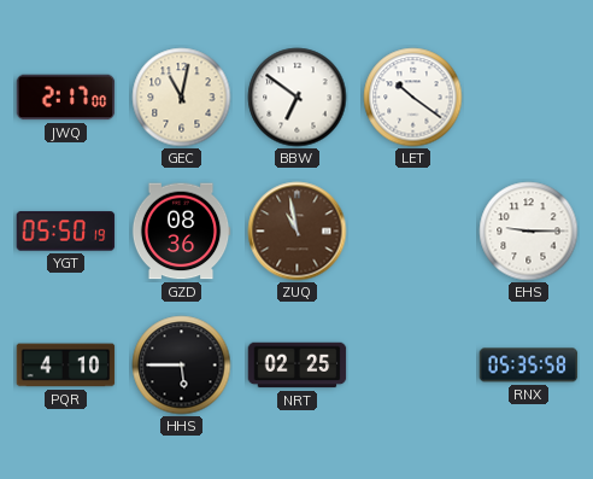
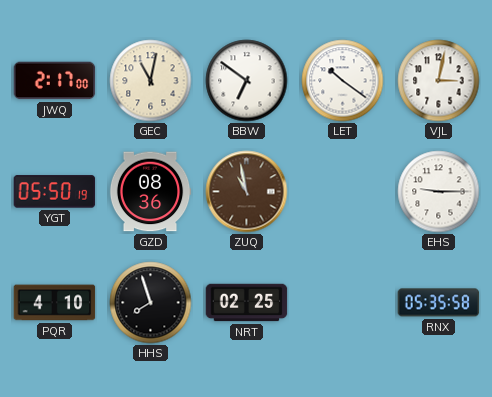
VJL: none -> 3:02 (439, 81)
HHS: 5:45 -> 7:57 (151, 303)
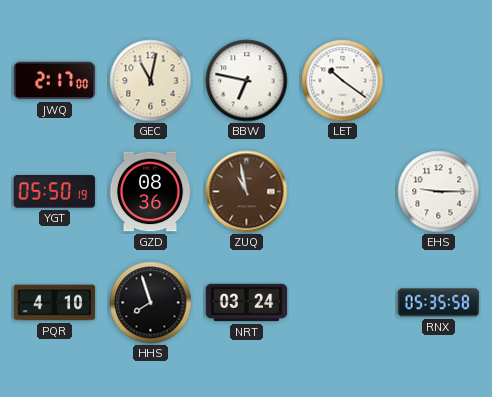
BBW: 6:51 -> 6:47 (247, 81)
VJL: 3:02 -> none (439, 81)
NRT: 02:25 -> 03:24 (247, 303)
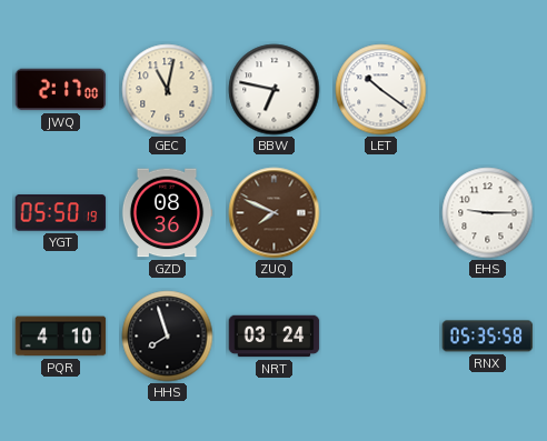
ZUQ: 10:58 -> 7:49 (275, 213)
